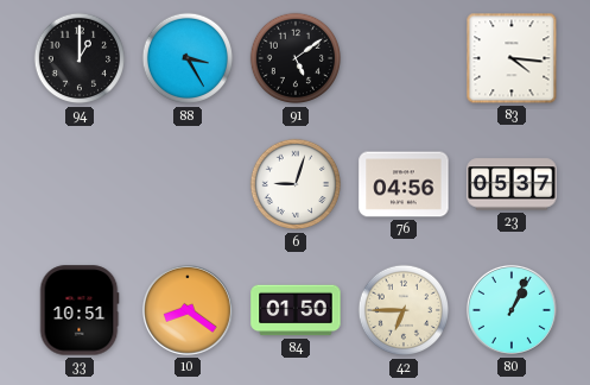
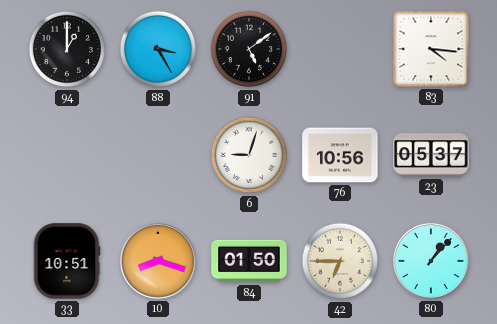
76: 04:56 -> 10:56 (340, 155)
10: 8:21 -> 8:18 (158, 261)
80: 1:04 -> 1:07 (431, 261)
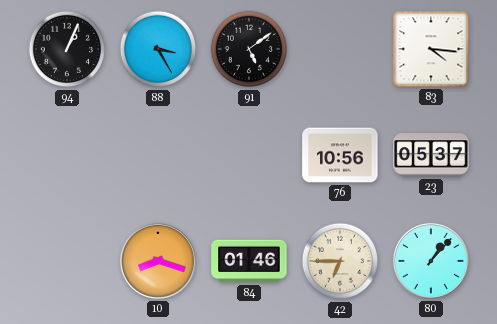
94: 1:00 -> 1:04 (67, 49)
6: 9:03 -> none (249, 155)
33: 10:51 -> none (67, 261)
84: 01:50 -> 01:46 (249, 261)
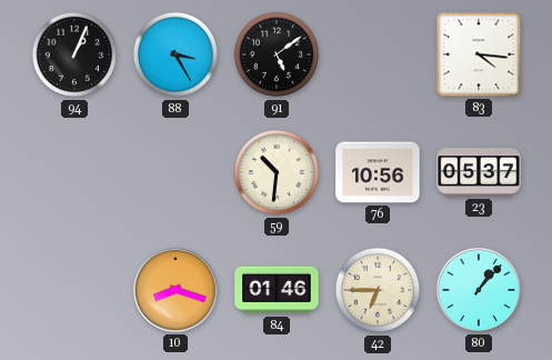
59: none -> 10:31 (277, 172)
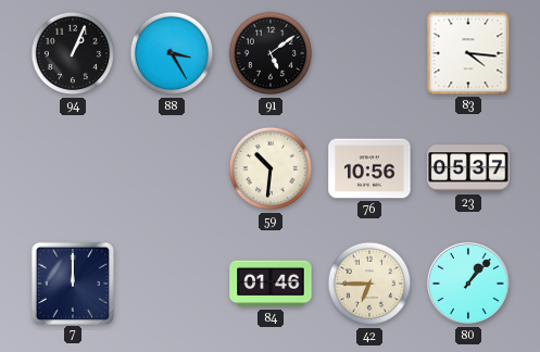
7: none -> 12:00 (72, 282)
10: 8:18 -> none (175, 290)
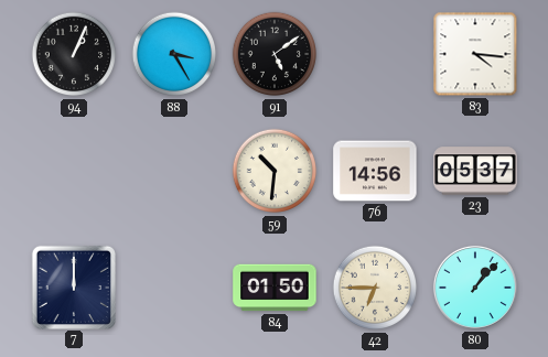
76: 10:56 -> 14:56 (375, 171)
84: 01:46 -> 01:50 (275, 288)
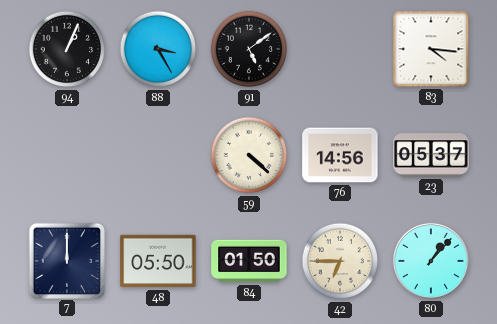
59: 10:31 -> 4:22 (249, 155)
48: none -> 05:50 (158, 261)
